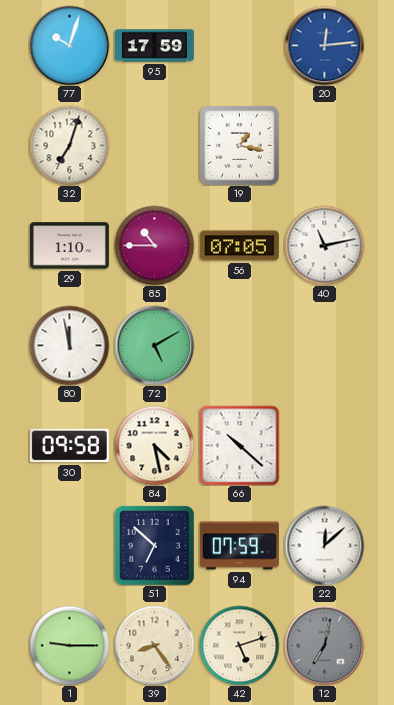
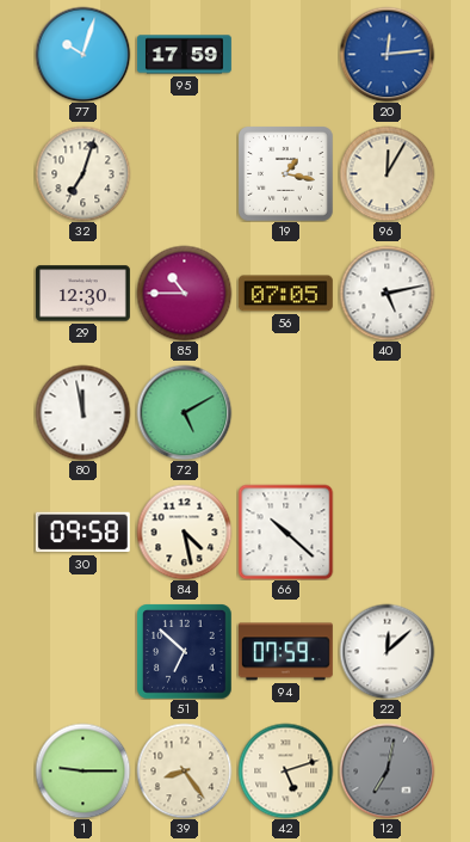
96: none -> 12:05 (386, 173)
29: 1:10 -> 12:30 (82, 294)
40: 11:13 -> 5:13 (386, 293)
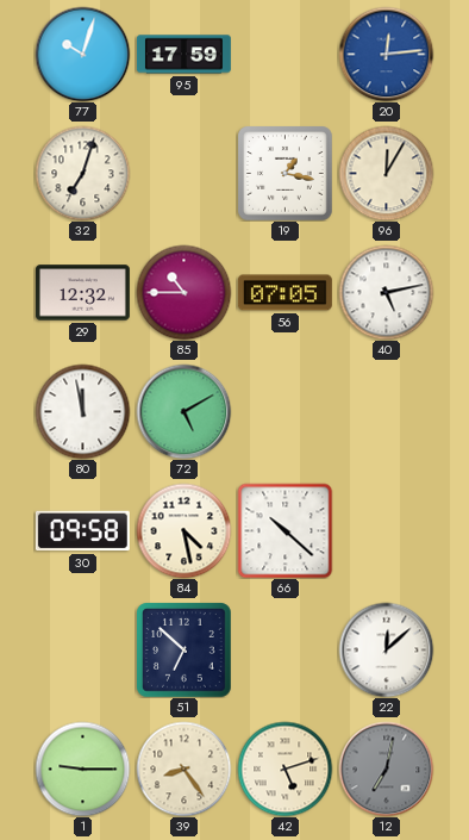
29: 12:30 -> 12:32 (82, 293)
94: 07:59 -> none (285, 652)
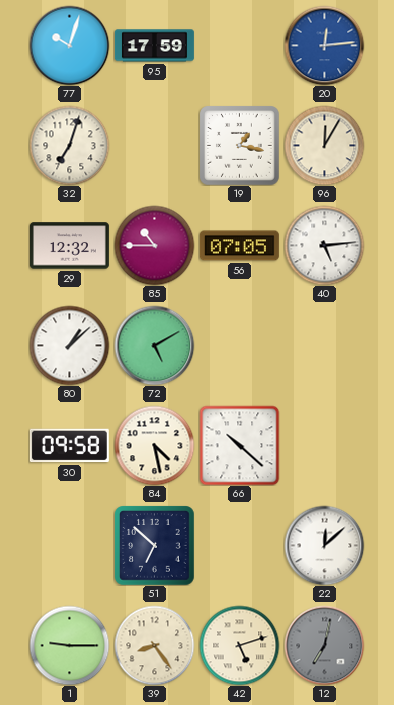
40: 5:13 -> 5:14 (324, 245)
80: 11:58 -> 1:08 (69, 345)
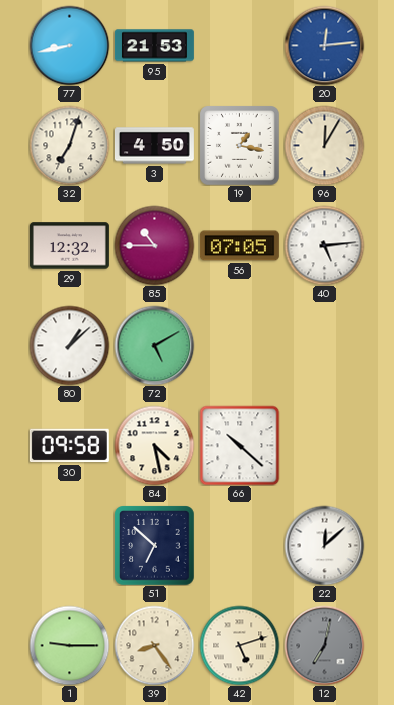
77: 10:03 -> 8:43 (69, 45)
95: 17:59 -> 21:53 (154, 46)
3: none -> 4:50 (154, 146)
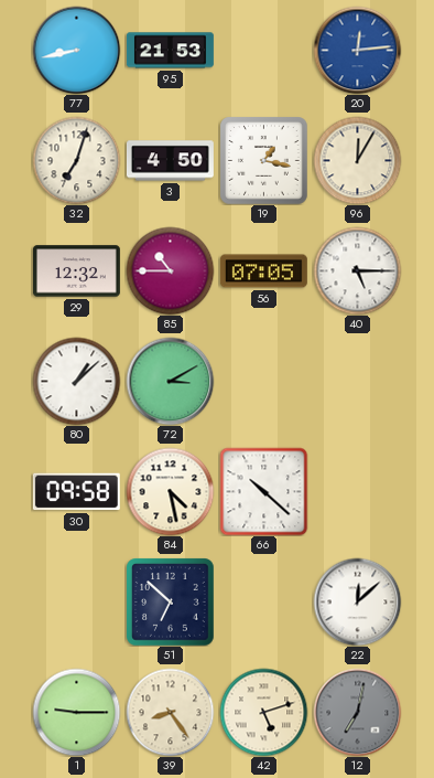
40: 5:14 -> 5:15 (357, 270)
72: 5:10 -> 3:10 (170, 381)
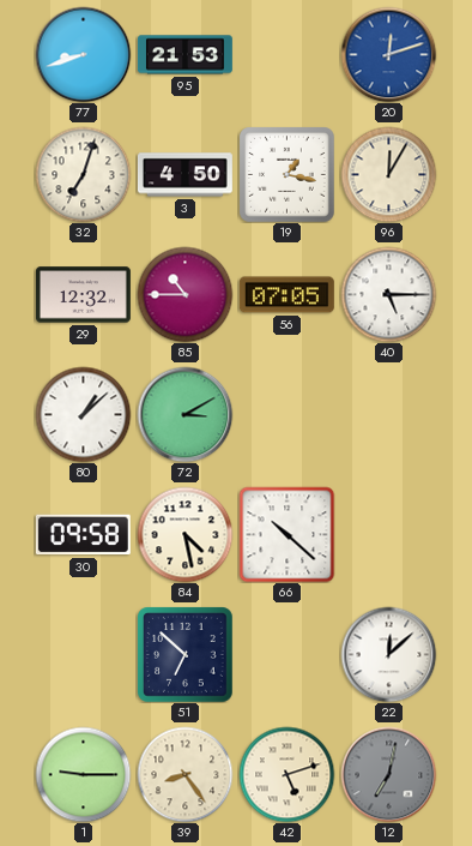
77: 8:43 -> 8:42 (83, 54)
20: 12:14 -> 12:12 (388, 54)
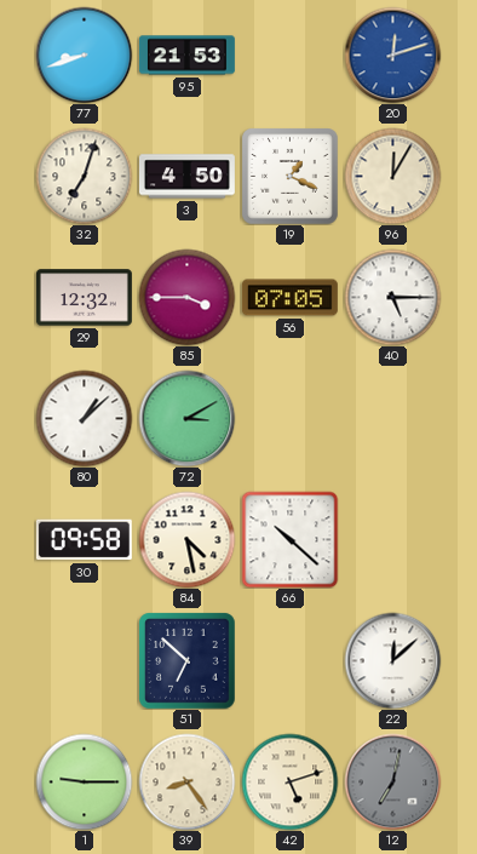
19: 1:17 -> 1:19 (289, 176)
85: 10:45 -> 3:45 (186, 297)
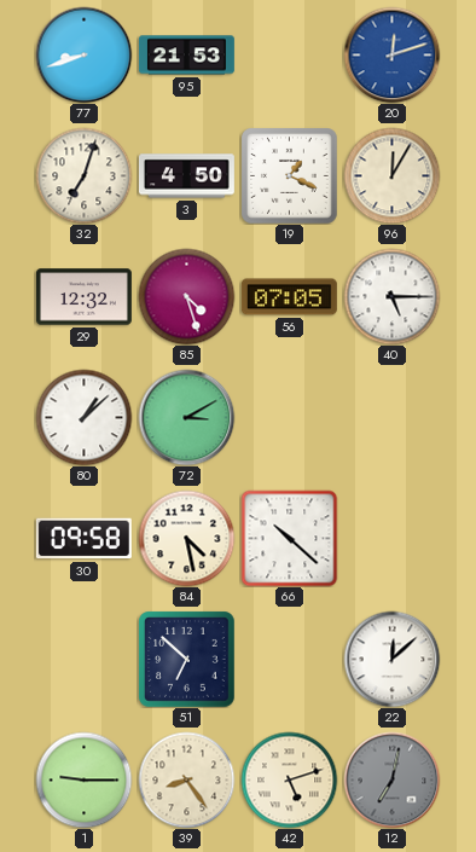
85: 3:45 -> 4:27 (186, 296)
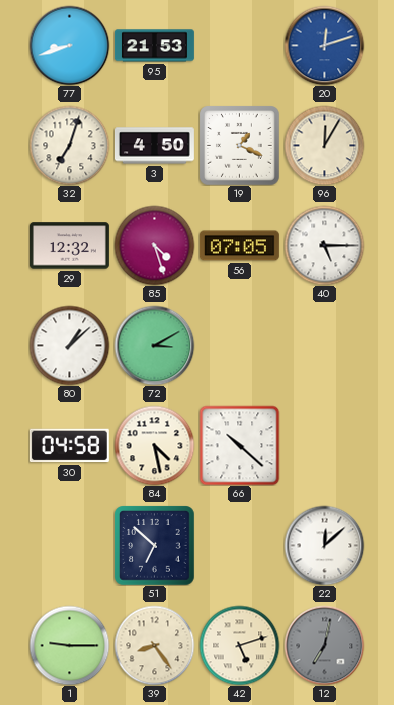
30: 09:58 -> 04:58 (69, 446)
